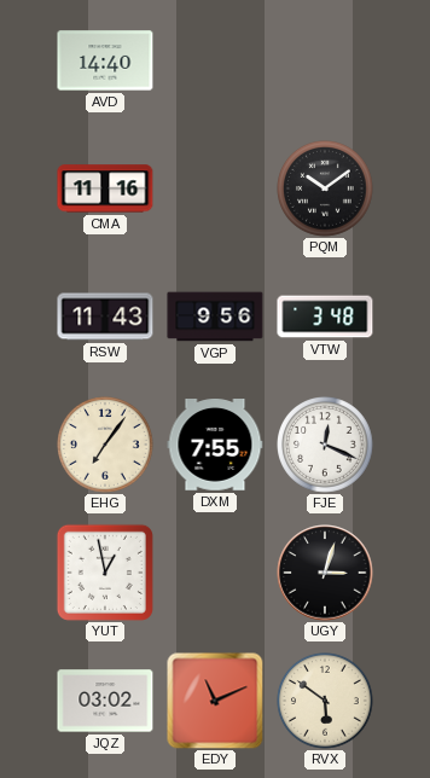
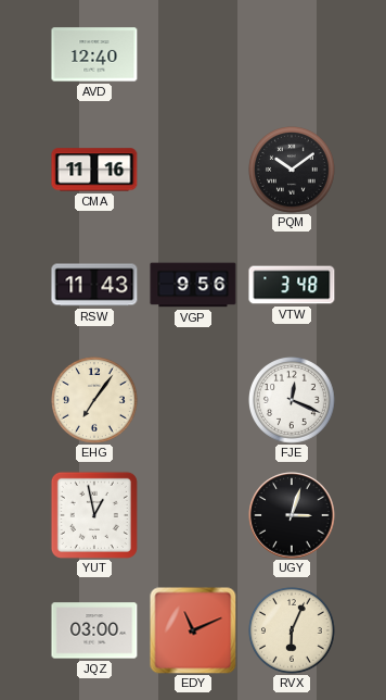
AVD: 14:40 -> 12:40 (94, 54)
DXM: 7:55 -> none (215, 445)
JQZ: 03:02 -> 03:00 (94, 630)
RVX: 5:51 -> 6:04 (293, 632)
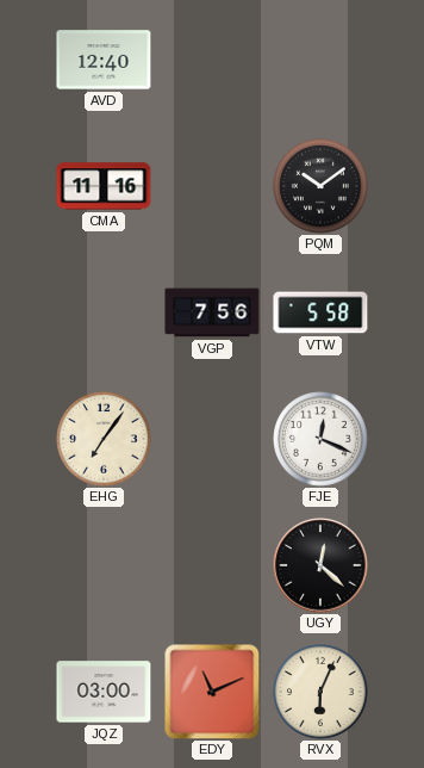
RSW: 11:43 -> none (94, 285)
VGP: 9:56 -> 7:56 (212, 312)
VTW: 3:48 -> 5:58 (320, 312)
YUT: 12:58 -> none (94, 515)
UGY: 3:03 -> 12:22 (320, 565)
